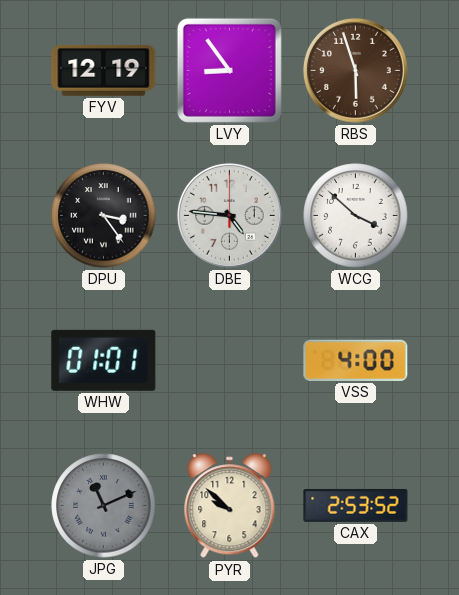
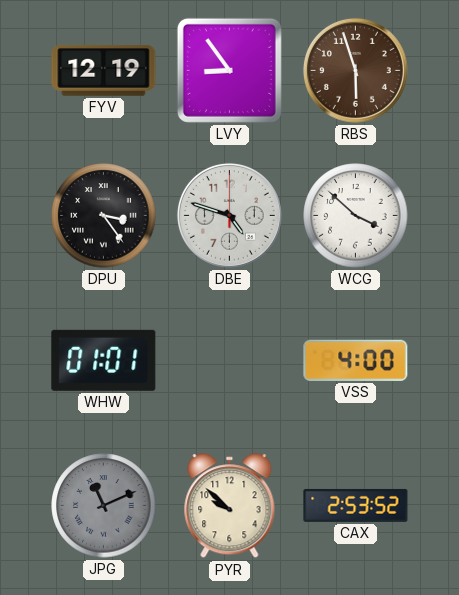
DBE: 4:46 -> 4:48 (229, 215)
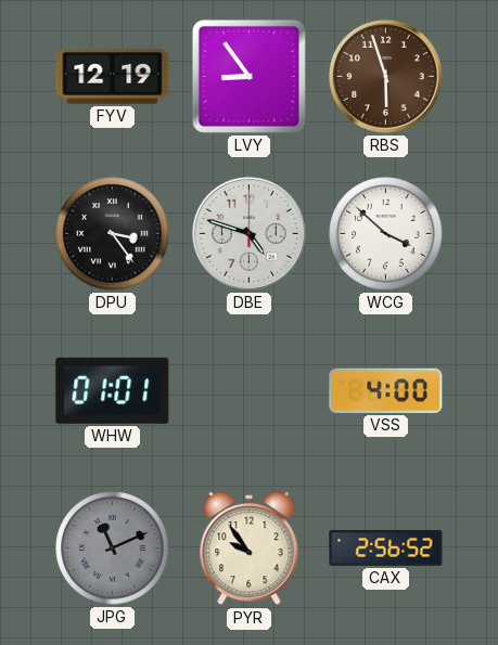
PYR: 9:52 -> 9:54 (250, 549)
CAX: 2:53 -> 2:56 (386, 547)
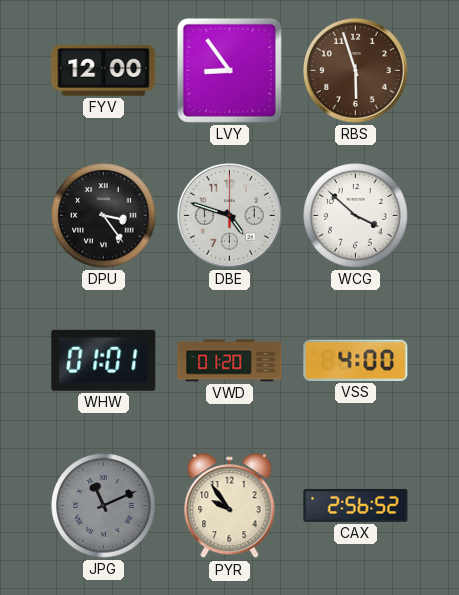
FYV: 12:19 -> 12:00 (104, 71)
VWD: none -> 01:20 (230, 361)
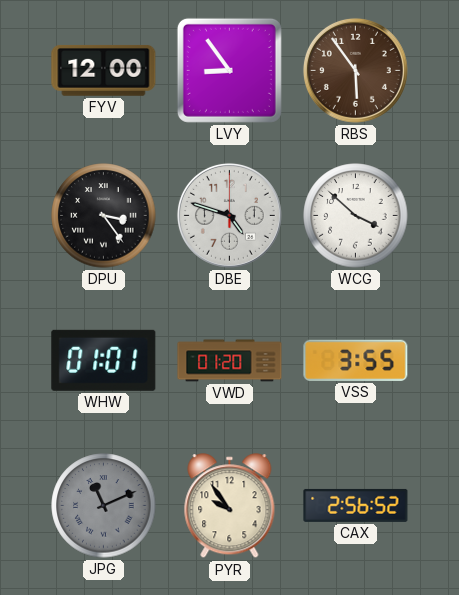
RBS: 5:57 -> 5:54 (355, 70)
VSS: 4:00 -> 3:55 (356, 360)
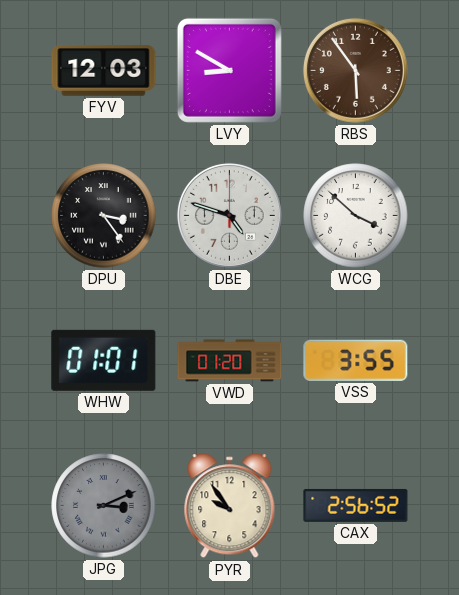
FYV: 12:00 -> 12:03 (104, 71)
LVY: 8:54 -> 8:50 (229, 70)
JPG: 11:11 -> 3:11 (104, 506)
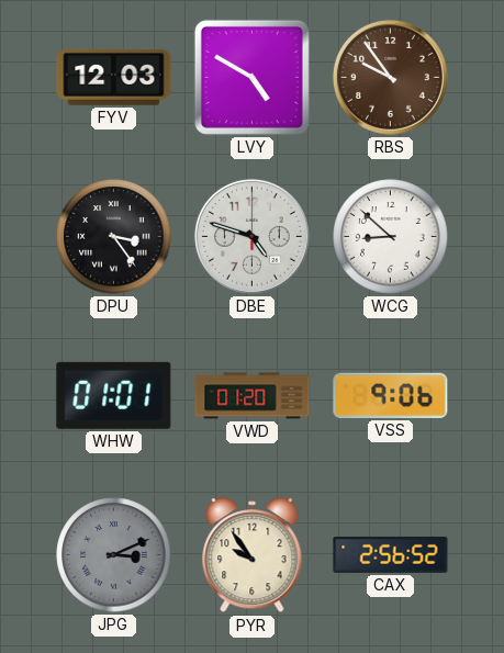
LVY: 8:50 -> 4:50 (251, 77)
RBS: 5:54 -> 9:54 (390, 77)
WCG: 3:52 -> 8:52 (391, 237)
VSS: 3:55 -> 9:06 (391, 395)
